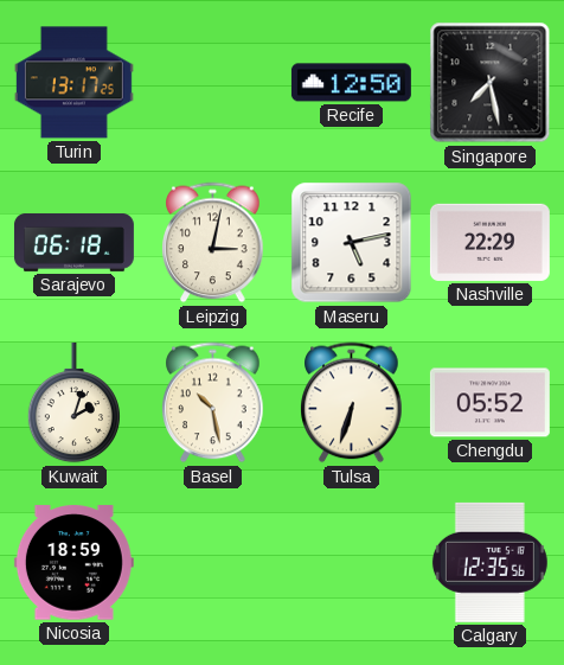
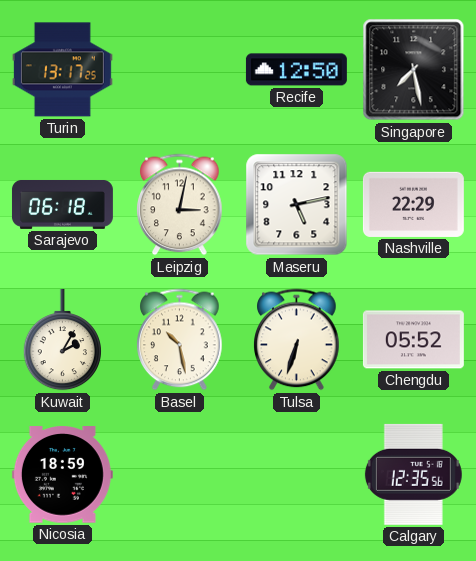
Kuwait: 2:03 -> 2:05 (62, 340)
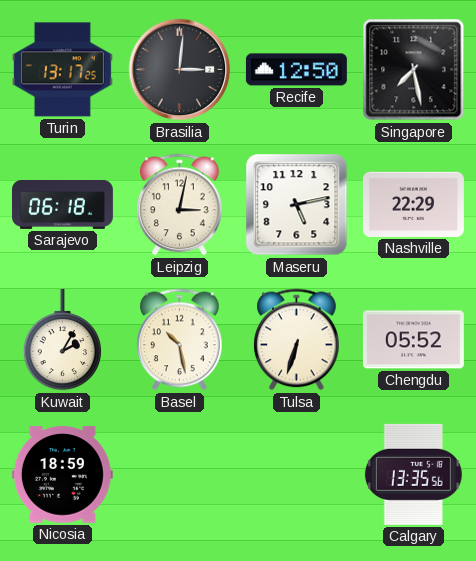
Brasilia: none -> 3:01 (180, 70)
Calgary: 12:35 -> 13:35 (413, 474)
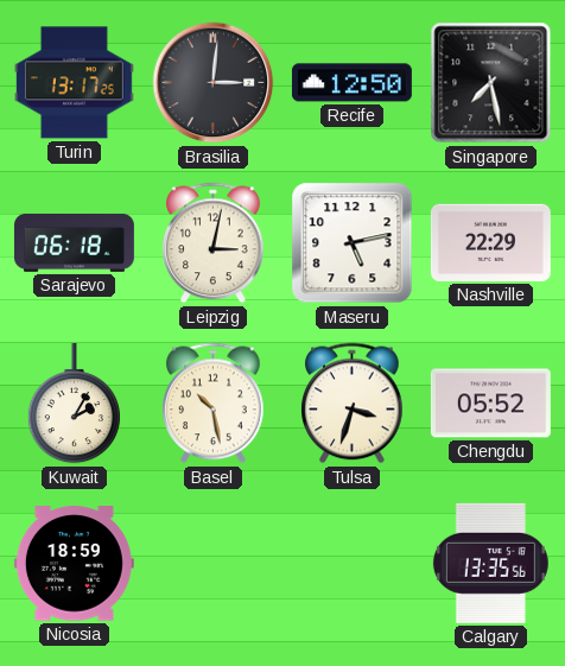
Tulsa: 6:33 -> 3:33 (353, 404)
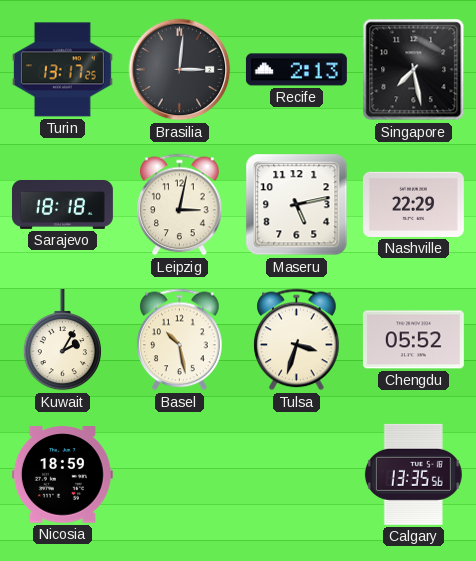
Recife: 12:50 -> 2:13 (296, 70)
Sarajevo: 06:18 -> 18:18 (62, 204)
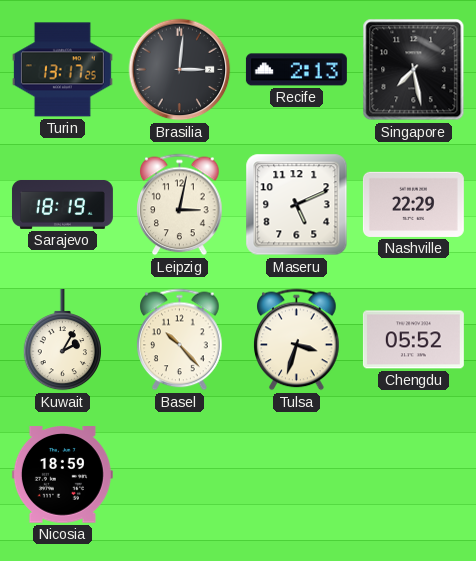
Sarajevo: 18:18 -> 18:19 (62, 204)
Maseru: 5:13 -> 5:11 (297, 205)
Basel: 10:28 -> 10:23 (180, 340)
Calgary: 13:35 -> none (413, 474)
